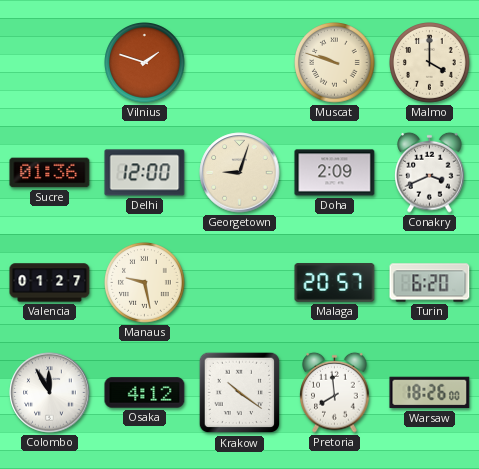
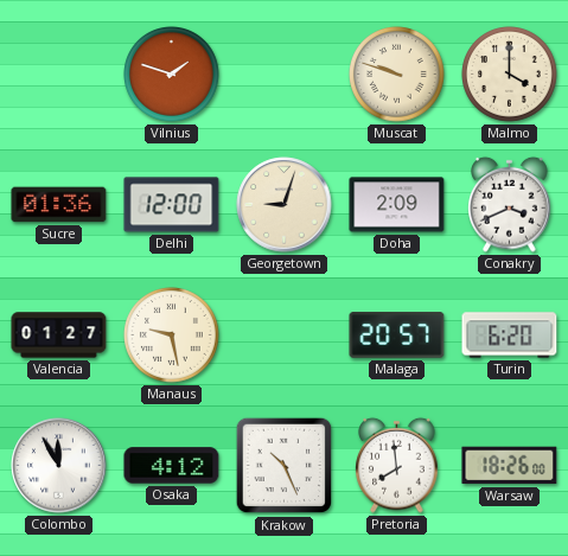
Krakow: 10:21 -> 10:26 (285, 466)
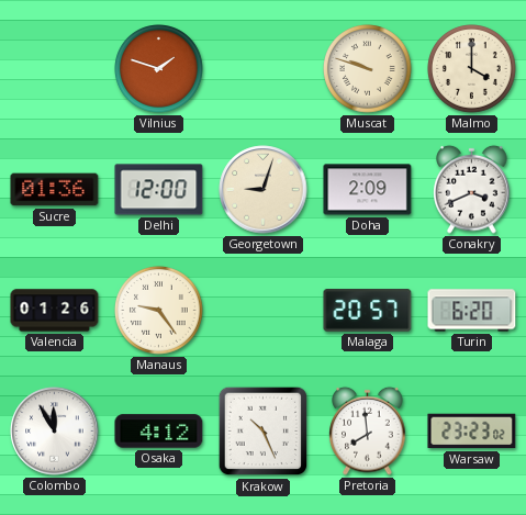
Valencia: 01:27 -> 01:26 (55, 311)
Manaus: 9:28 -> 9:24 (159, 311)
Warsaw: 18:26 -> 23:23 (472, 432)
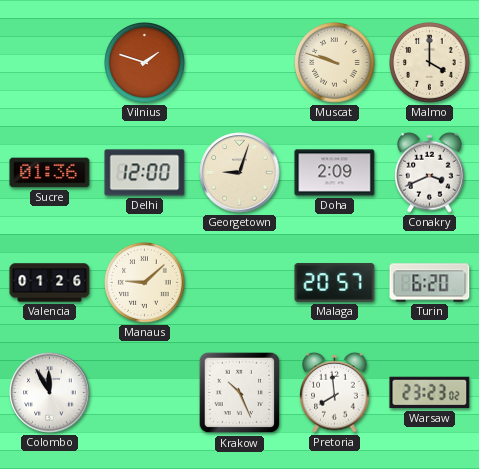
Manaus: 9:24 -> 9:08 (145, 283)
Osaka: 4:12 -> none (159, 432)
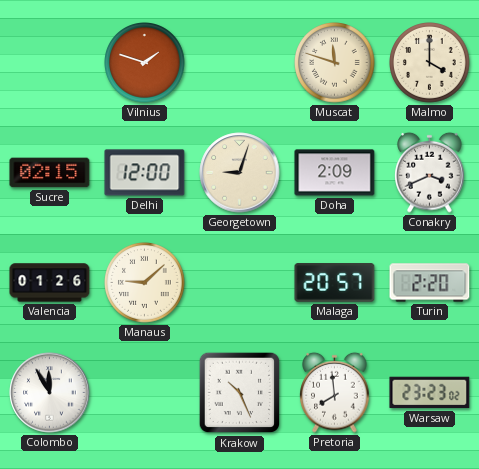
Muscat: 9:48 -> 11:48 (335, 63)
Sucre: 01:36 -> 02:15 (50, 173)
Turin: 6:20 -> 2:20 (430, 283)
